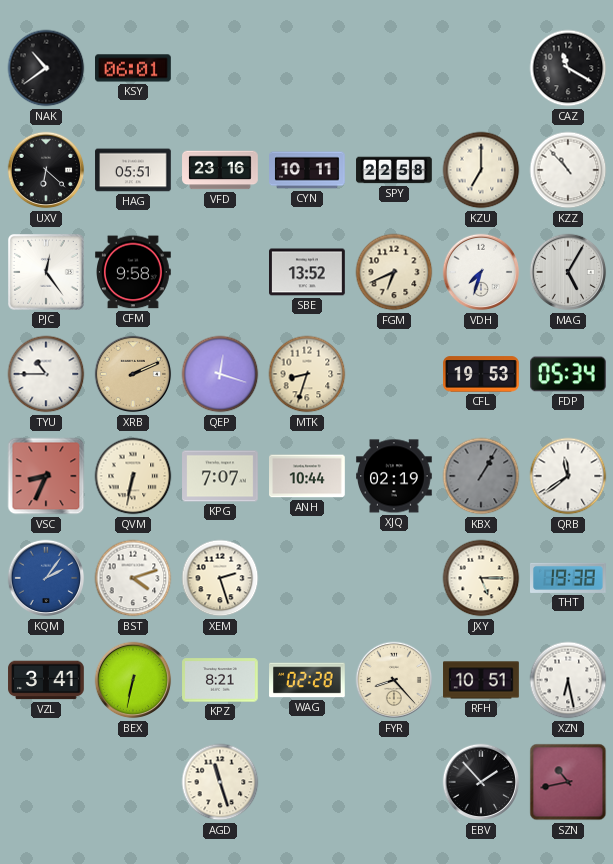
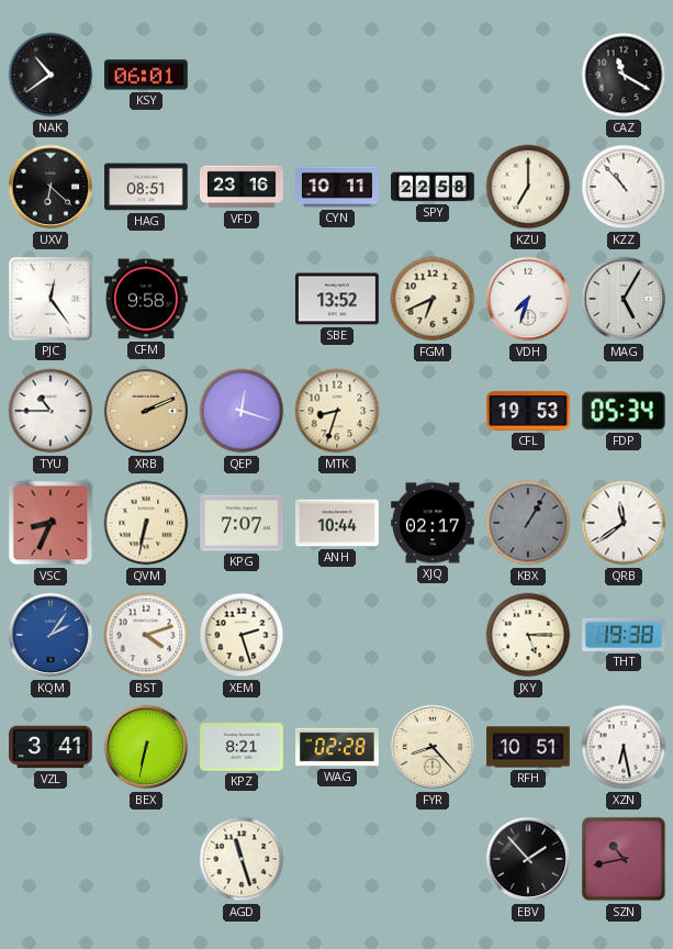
HAG: 05:51 -> 08:51 (146, 187)
XJQ: 02:19 -> 02:17 (433, 523)
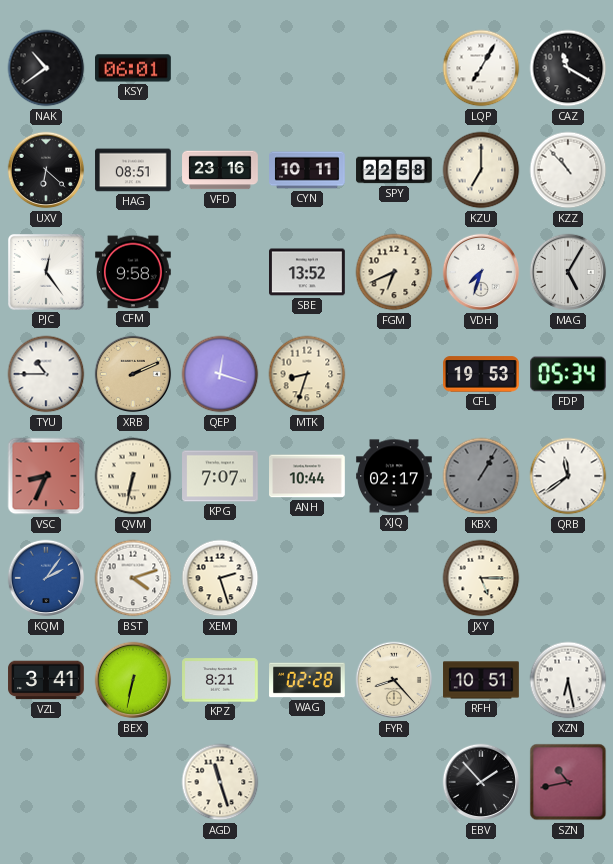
LQP: none -> 7:05 (481, 68)
THT: 19:38 -> none (625, 635)
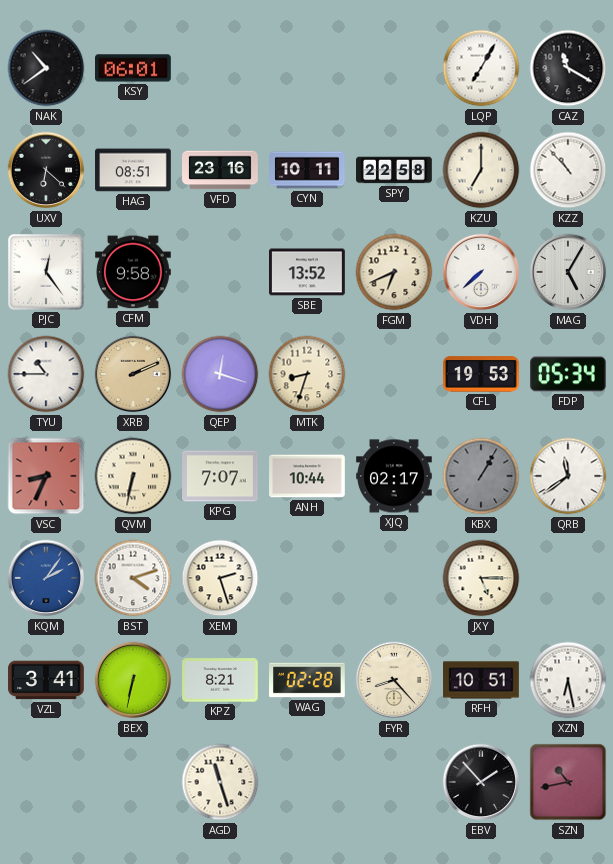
VDH: 7:33 -> 7:38 (481, 272)
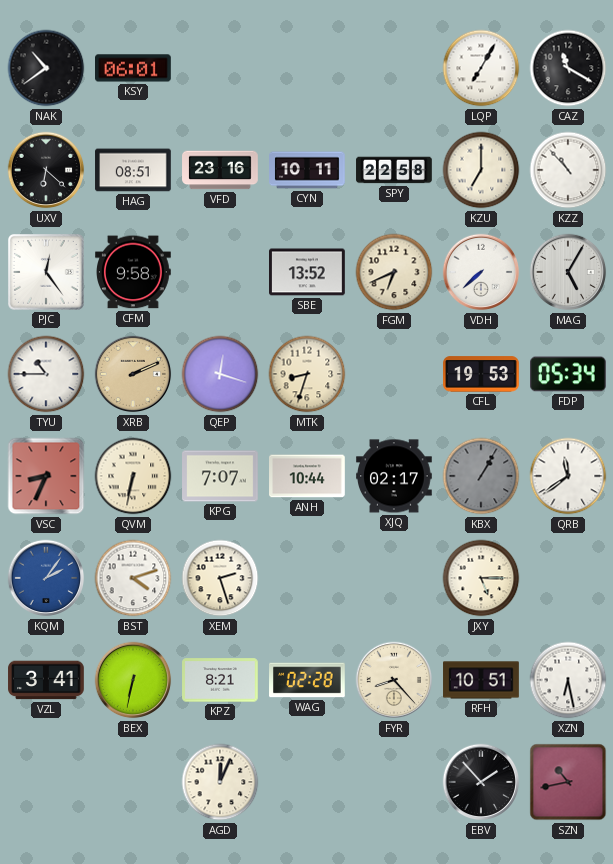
AGD: 11:27 -> 12:04 (220, 782)
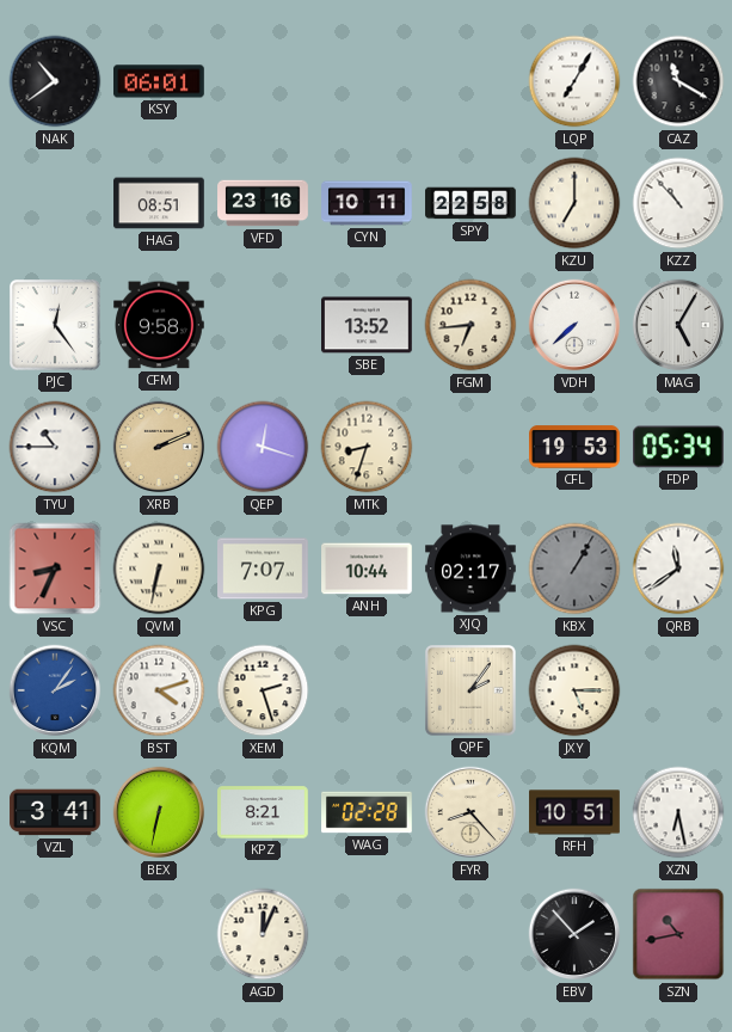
UXV: 6:22 -> none (46, 170)
FGM: 6:41 -> 6:44 (470, 325)
QPF: none -> 2:06 (472, 692)
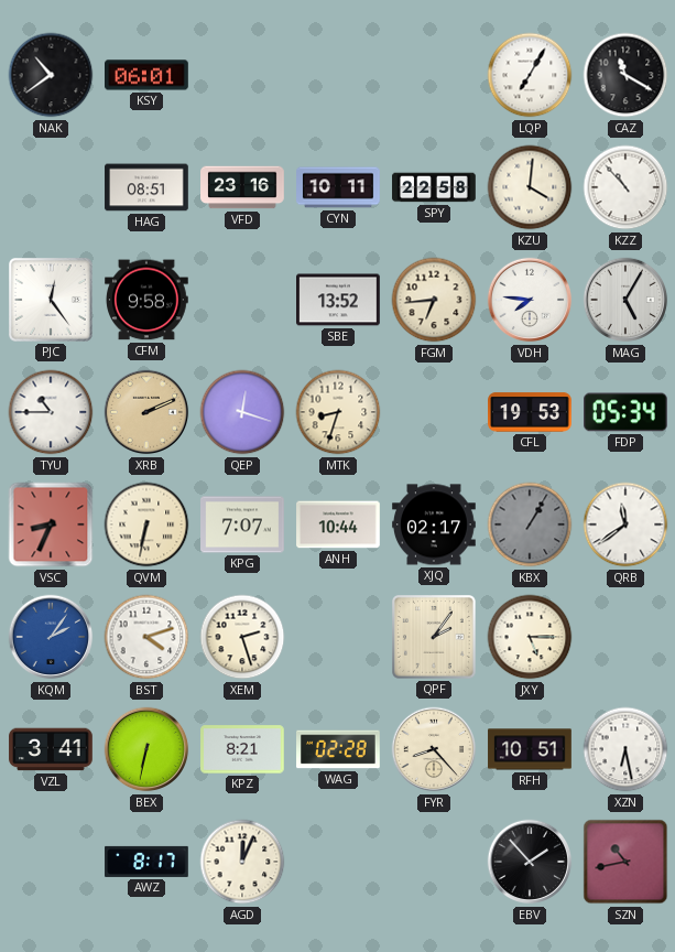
KZU: 7:00 -> 4:01 (530, 187)
VDH: 7:38 -> 7:46 (530, 300)
AWZ: none -> 8:17 (146, 862)
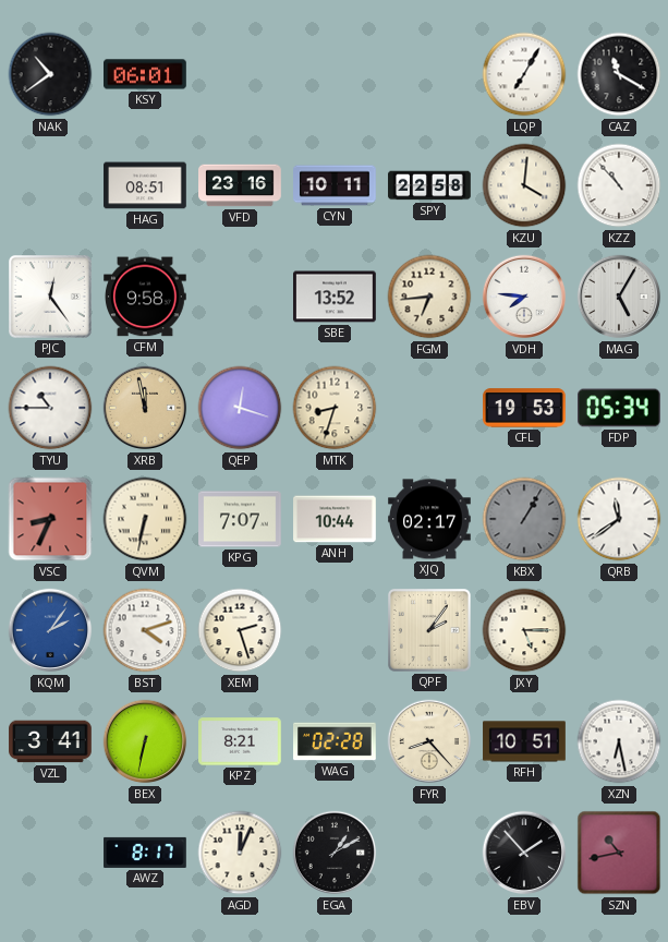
XRB: 2:11 -> 11:58 (145, 408)
EGA: none -> 1:10 (335, 853)
